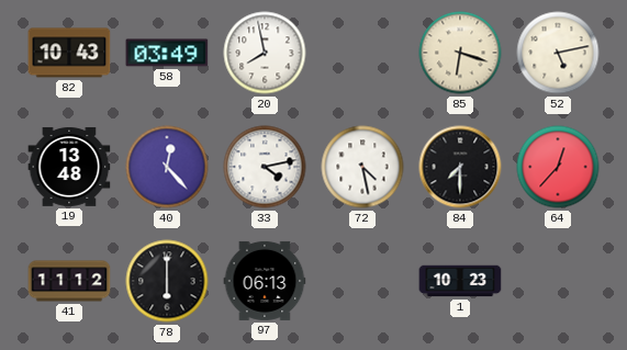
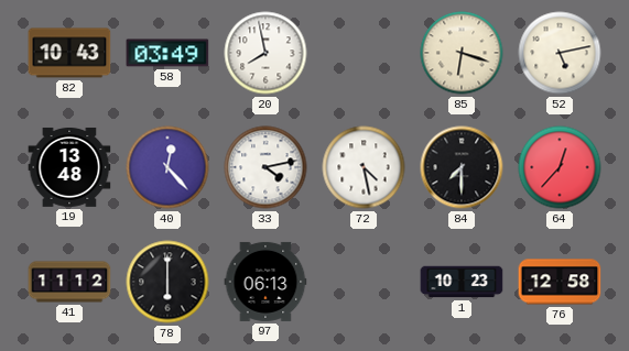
76: none -> 12:58 (560, 282)
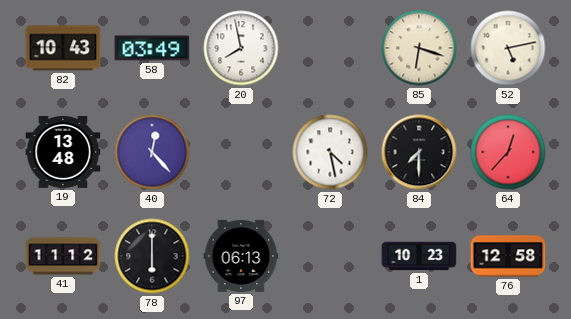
33: 4:13 -> none (265, 167)
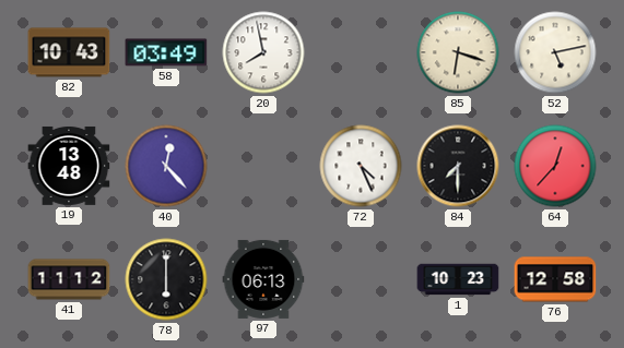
72: 4:28 -> 4:26 (361, 166)
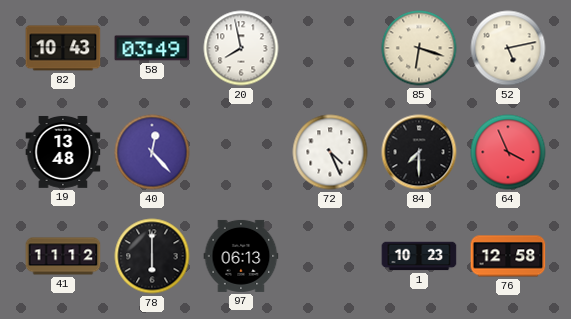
64: 12:37 -> 3:56 (508, 152)
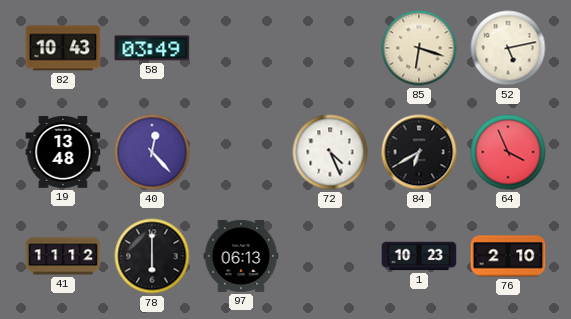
20: 7:58 -> none (241, 48)
84: 7:30 -> 6:40 (419, 152)
76: 12:58 -> 2:10 (508, 256)
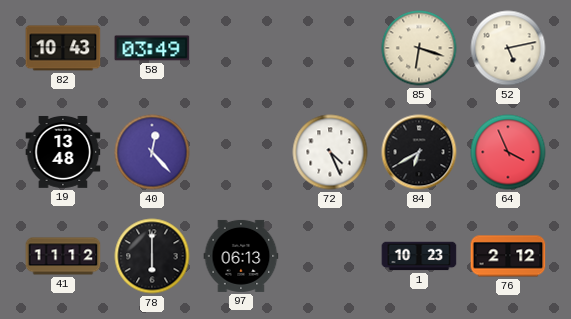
76: 2:10 -> 2:12 (508, 256)
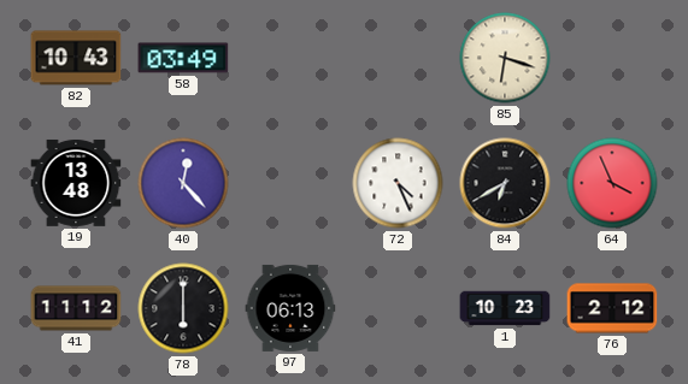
52: 5:13 -> none (508, 48)
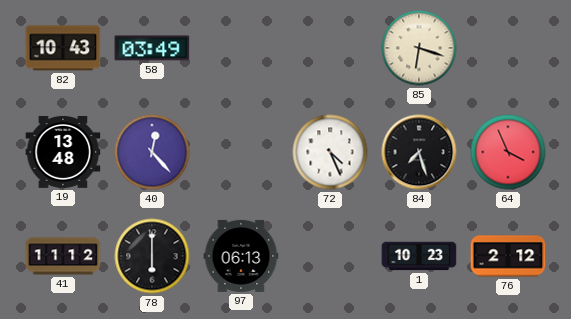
84: 6:40 -> 7:27 (419, 152)
